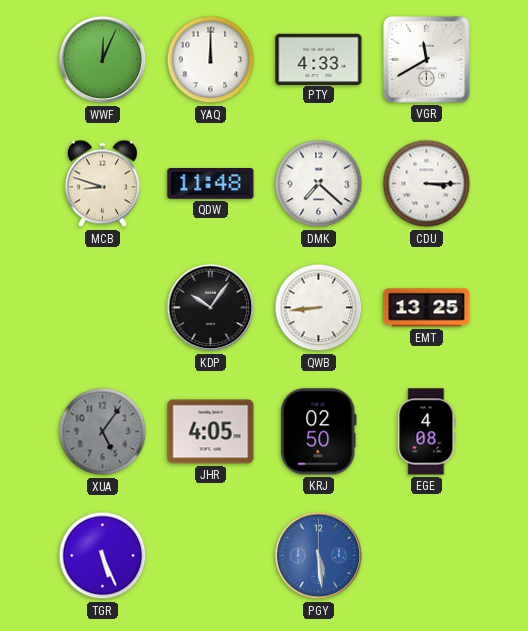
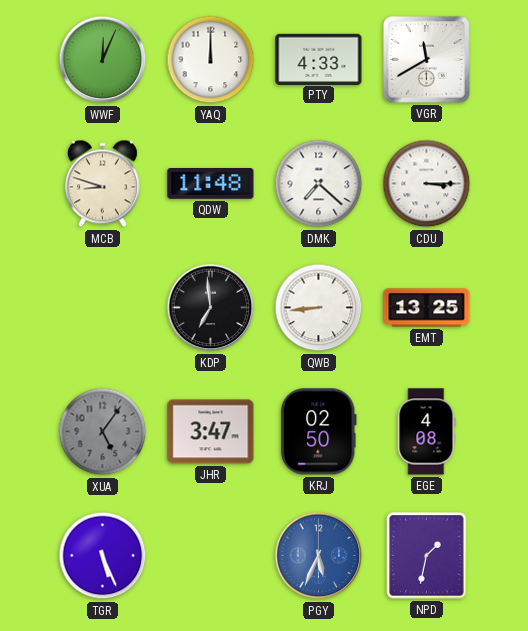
KDP: 10:06 -> 6:59 (211, 308)
JHR: 4:05 -> 3:47 (211, 432)
PGY: 5:29 -> 5:34 (319, 556)
NPD: none -> 1:32 (427, 556)
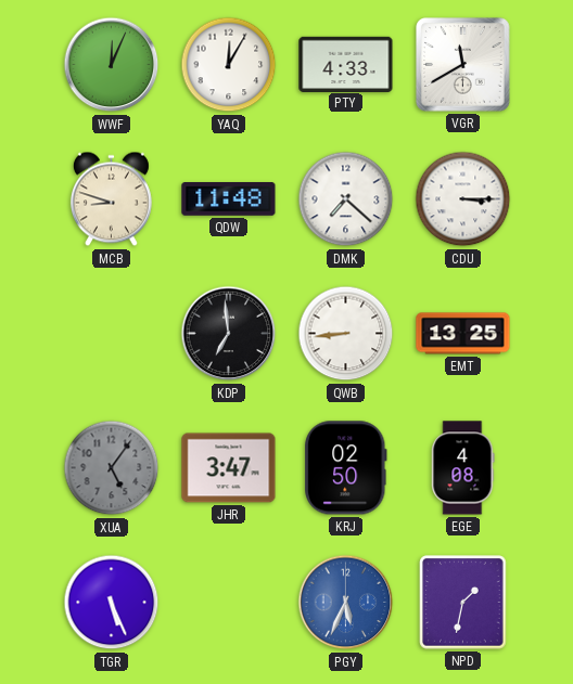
YAQ: 12:00 -> 12:05 (229, 65)
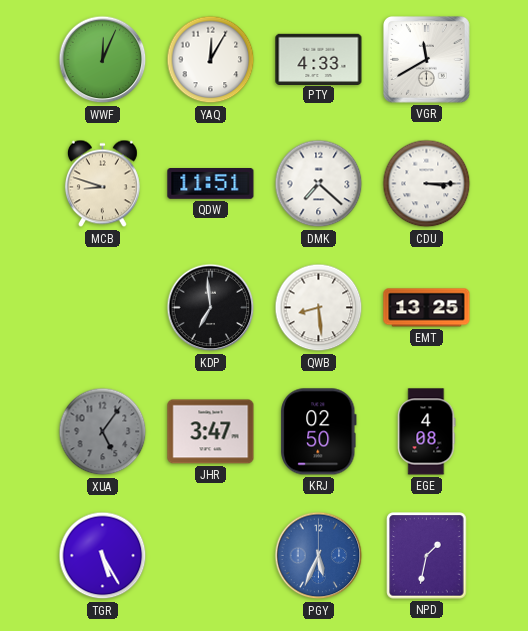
QDW: 11:48 -> 11:51 (211, 184)
QWB: 8:44 -> 8:29 (319, 308)
TGR: 5:26 -> 5:25 (103, 556)
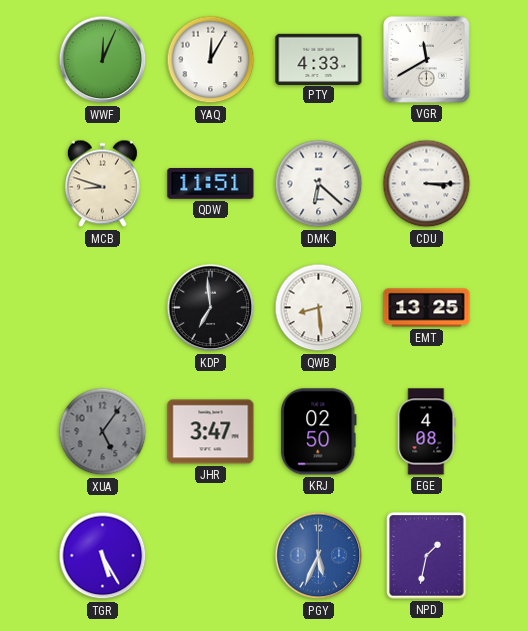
DMK: 7:22 -> 6:22 (319, 184)
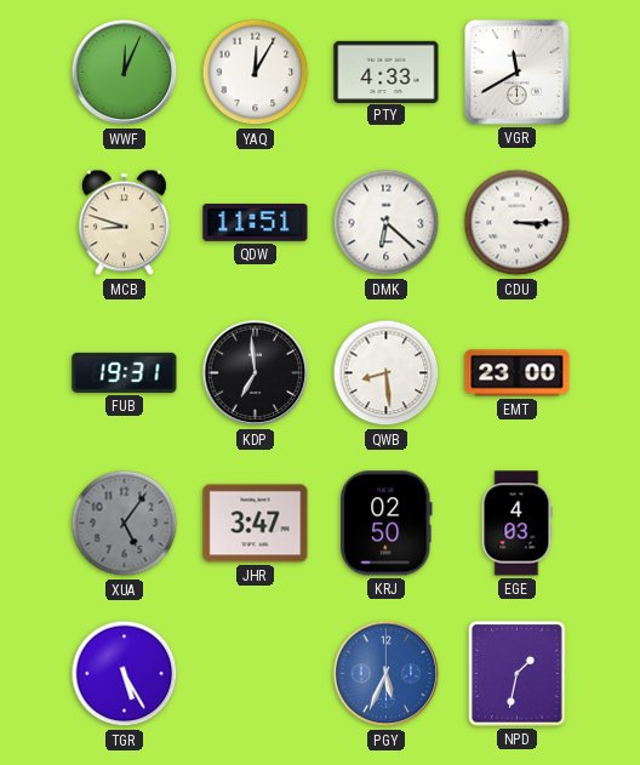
FUB: none -> 19:31 (125, 372)
EMT: 13:25 -> 23:00 (518, 373)
EGE: 4:08 -> 4:03 (518, 524)
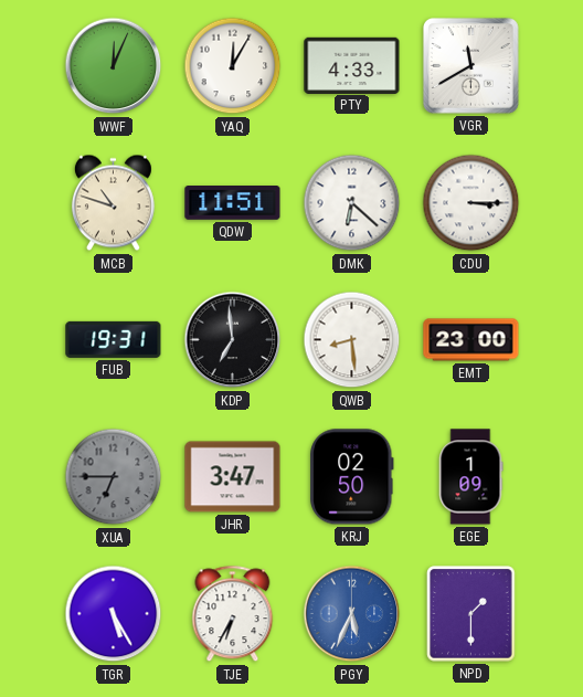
MCB: 8:48 -> 10:48 (113, 203)
XUA: 5:06 -> 6:45 (114, 477)
EGE: 4:03 -> 1:09 (471, 477)
TJE: none -> 6:35 (233, 614)
NPD: 1:32 -> 1:30 (471, 614)
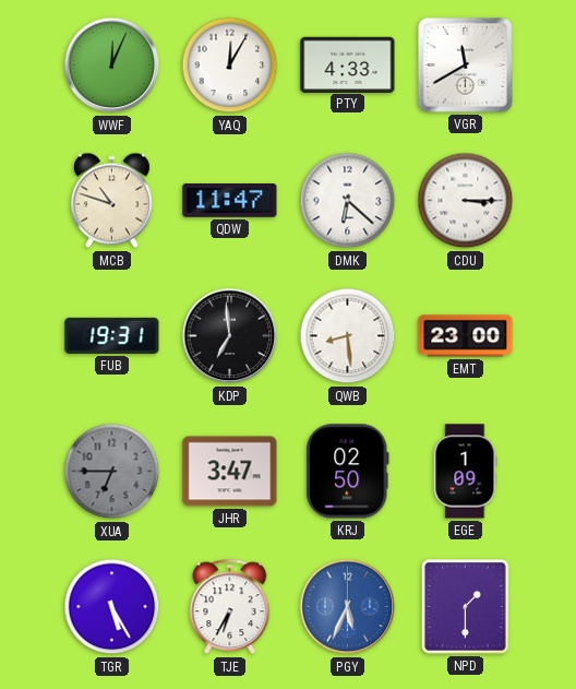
QDW: 11:51 -> 11:47 (230, 201)
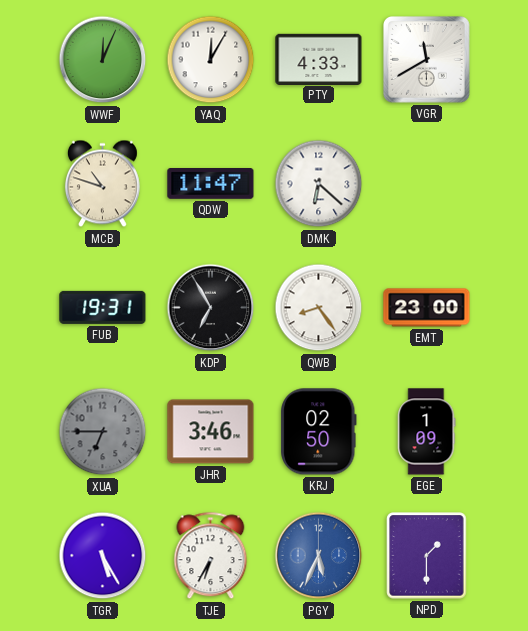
CDU: 3:15 -> none (466, 201)
KDP: 6:59 -> 6:55 (211, 308)
QWB: 8:29 -> 8:24 (319, 308)
JHR: 3:47 -> 3:46 (211, 432)
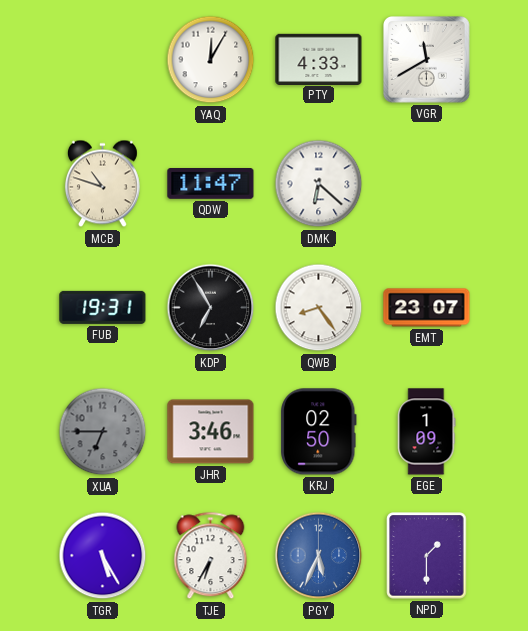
WWF: 12:04 -> none (103, 60)
EMT: 23:00 -> 23:07 (427, 308)
